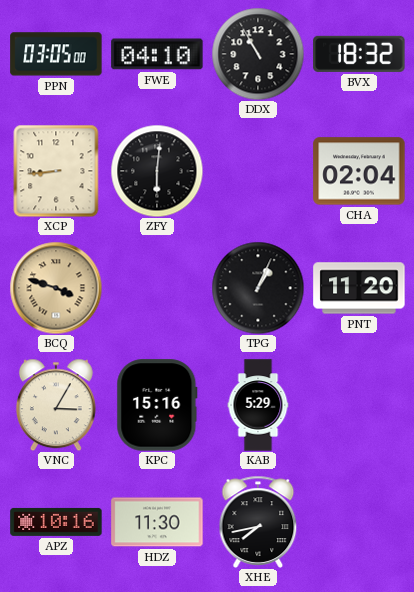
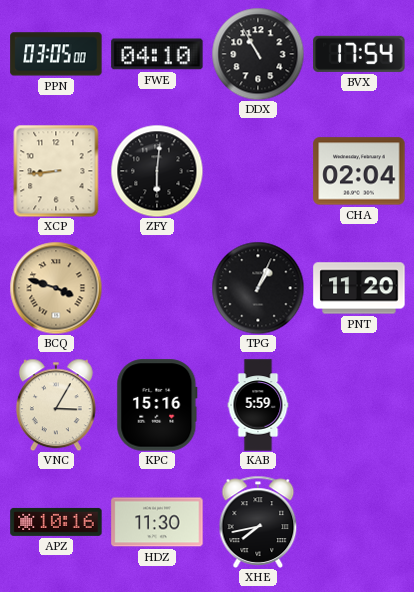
BVX: 18:32 -> 17:54 (359, 54)
KAB: 5:29 -> 5:59 (258, 405)
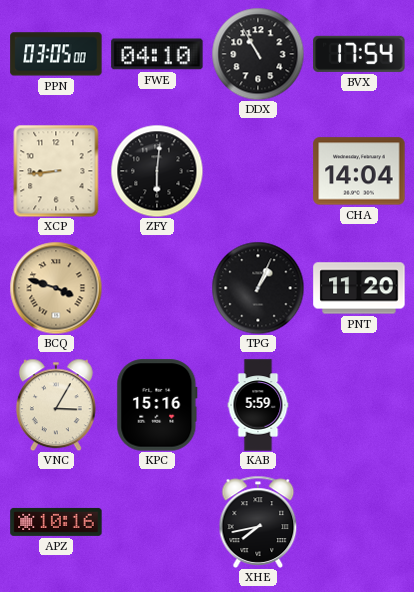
CHA: 02:04 -> 14:04 (359, 171)
HDZ: 11:30 -> none (157, 522)
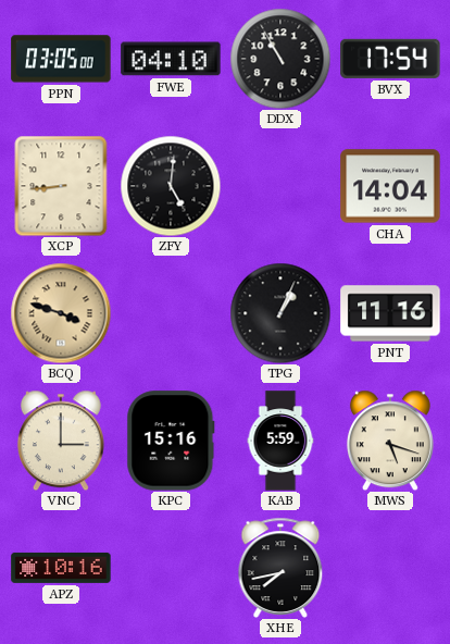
ZFY: 6:01 -> 5:01 (171, 186)
PNT: 11:20 -> 11:16 (390, 313)
VNC: 3:05 -> 3:00 (61, 441)
MWS: none -> 5:18 (390, 441)
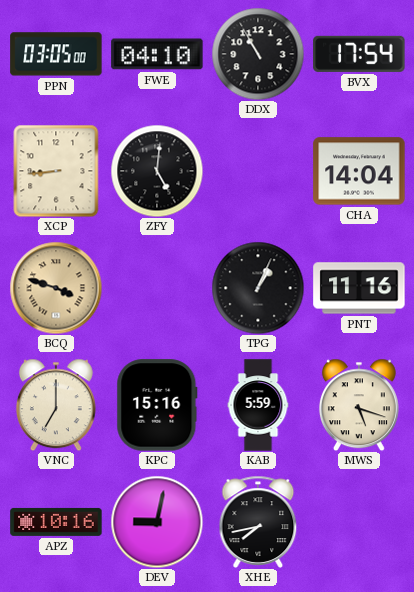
VNC: 3:00 -> 7:00 (56, 405)
DEV: none -> 9:02 (157, 522)
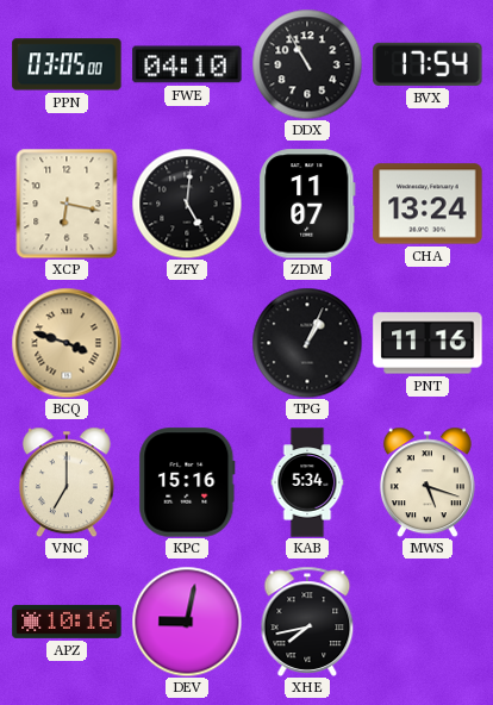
XCP: 8:44 -> 6:17 (67, 204)
ZDM: none -> 11:07 (307, 204)
CHA: 14:04 -> 13:24 (428, 204)
KAB: 5:59 -> 5:34 (307, 482)
